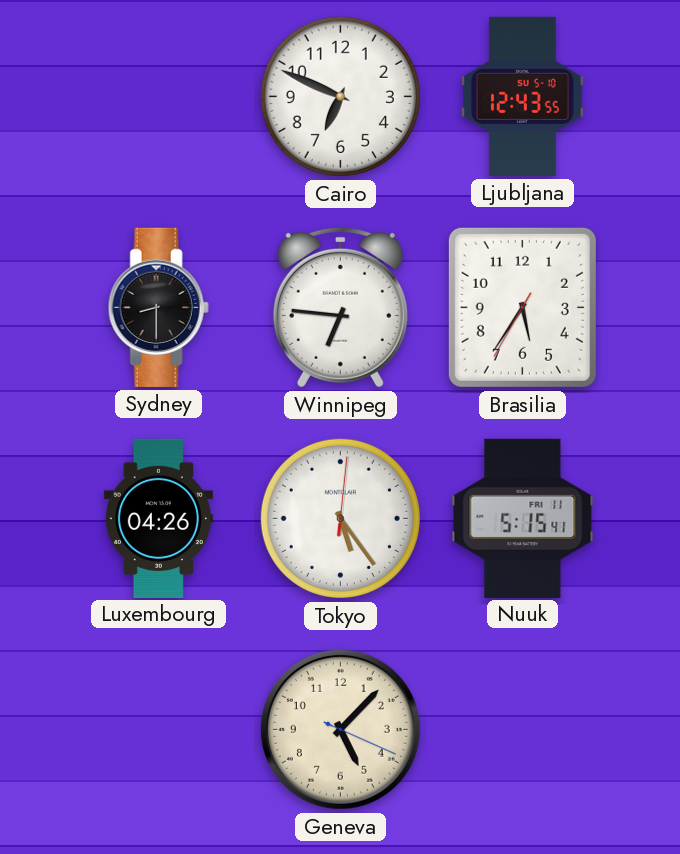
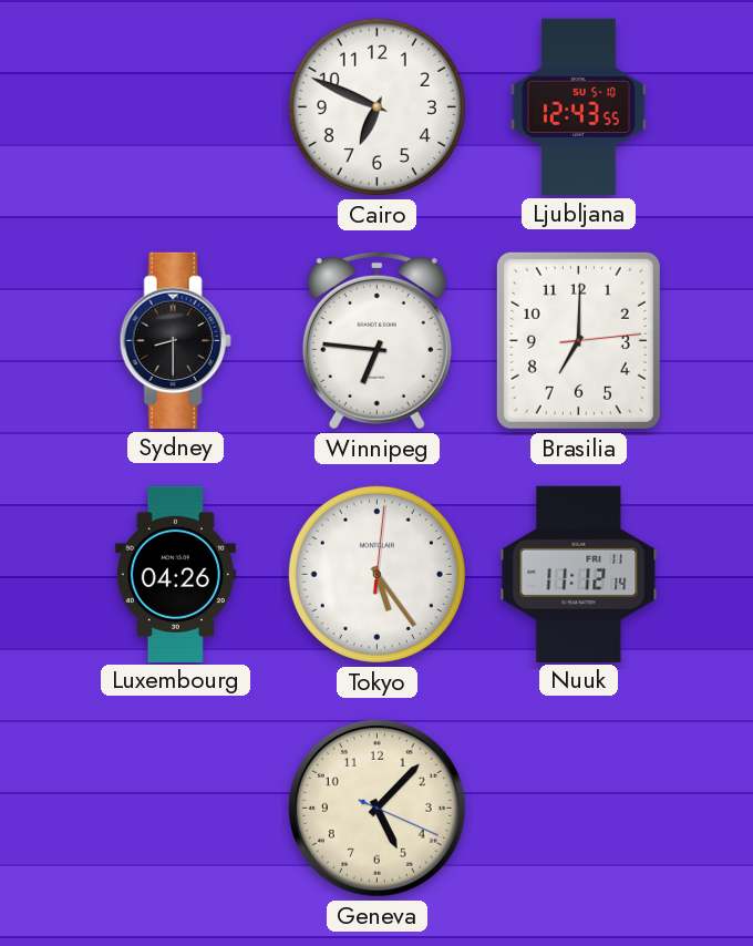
Brasilia: 5:35 -> 7:00 (578, 340)
Nuuk: 5:15 -> 11:12 (579, 574)
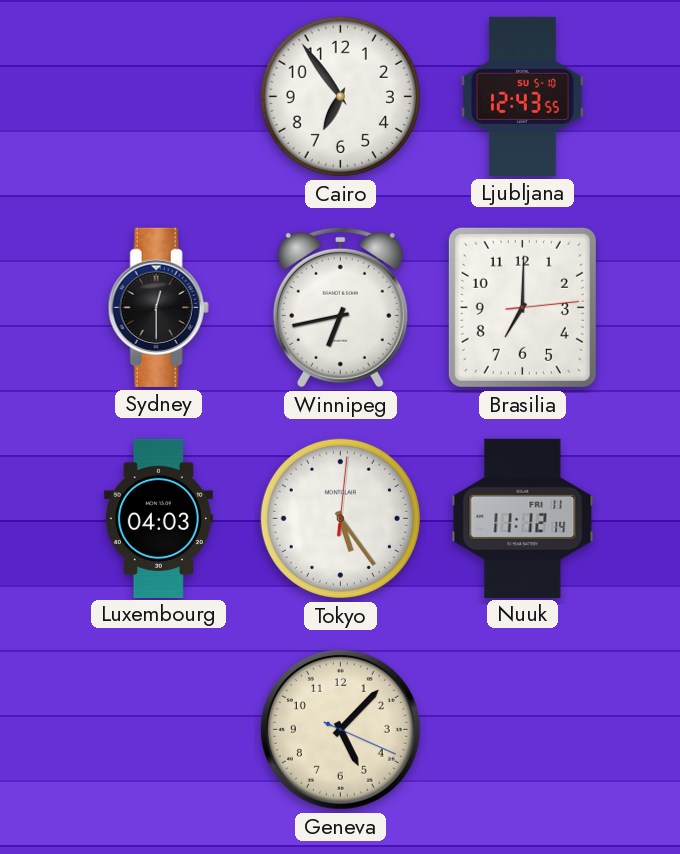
Cairo: 6:49 -> 6:54 (340, 96)
Sydney: 8:30 -> 12:30 (158, 307)
Winnipeg: 6:46 -> 6:43 (340, 307)
Luxembourg: 04:26 -> 04:03 (158, 518)
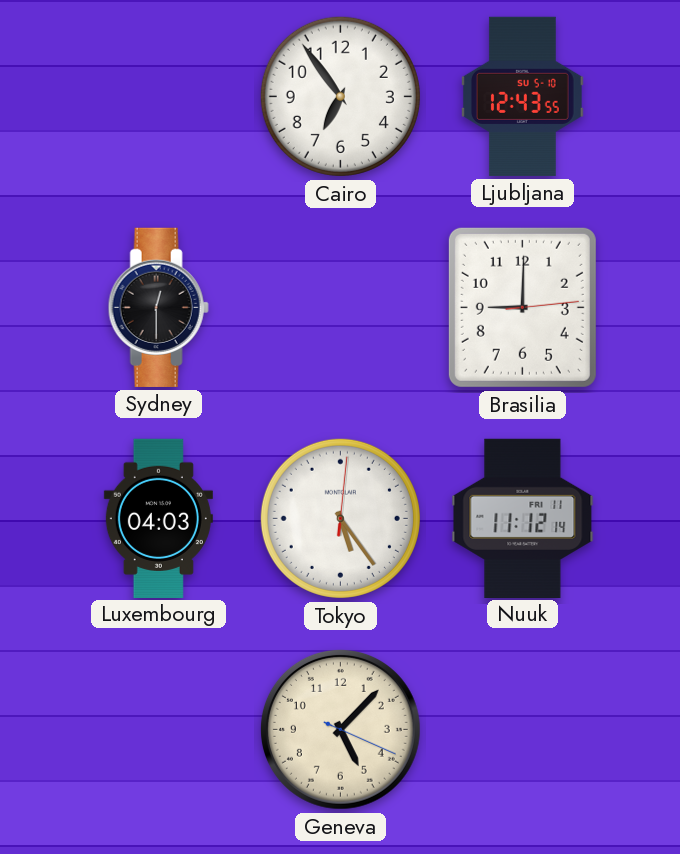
Winnipeg: 6:43 -> none (340, 307)
Brasilia: 7:00 -> 9:00 (522, 307)
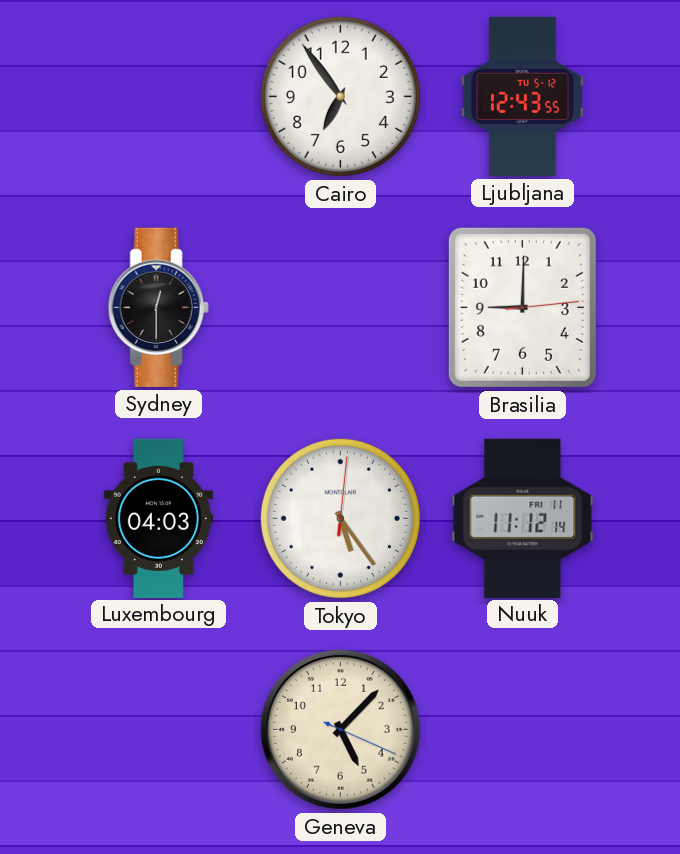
Ljubljana date: SU 5-10 -> TU 5-12 (523, 96)
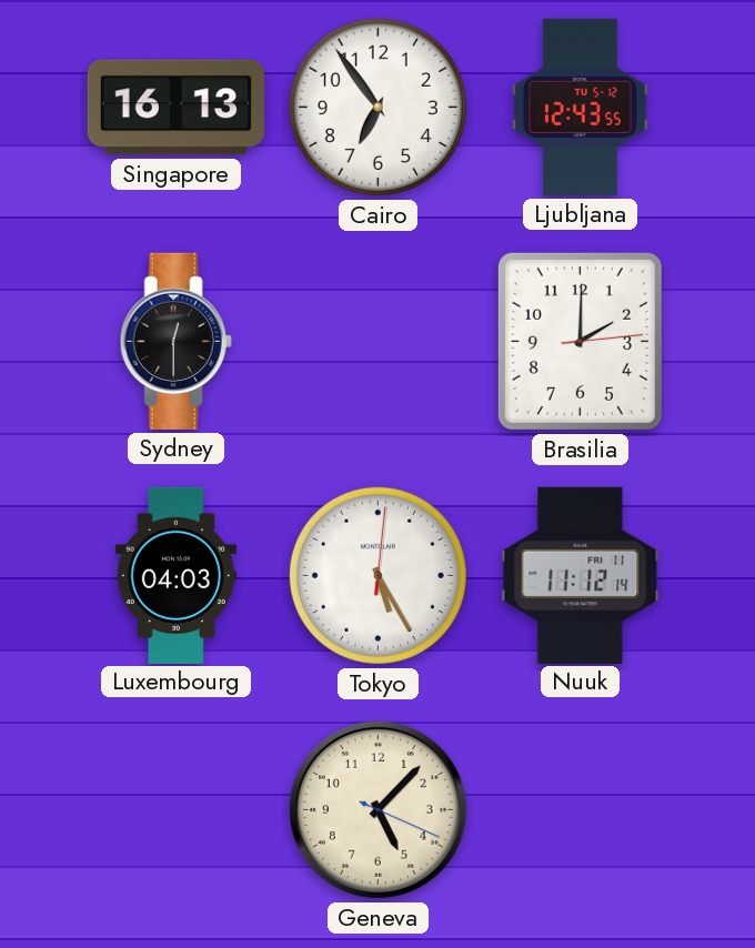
Singapore: none -> 16:13 (175, 108)
Brasilia: 9:00 -> 2:00 (580, 341)
Tokyo: 5:24 -> 5:25 (377, 575)
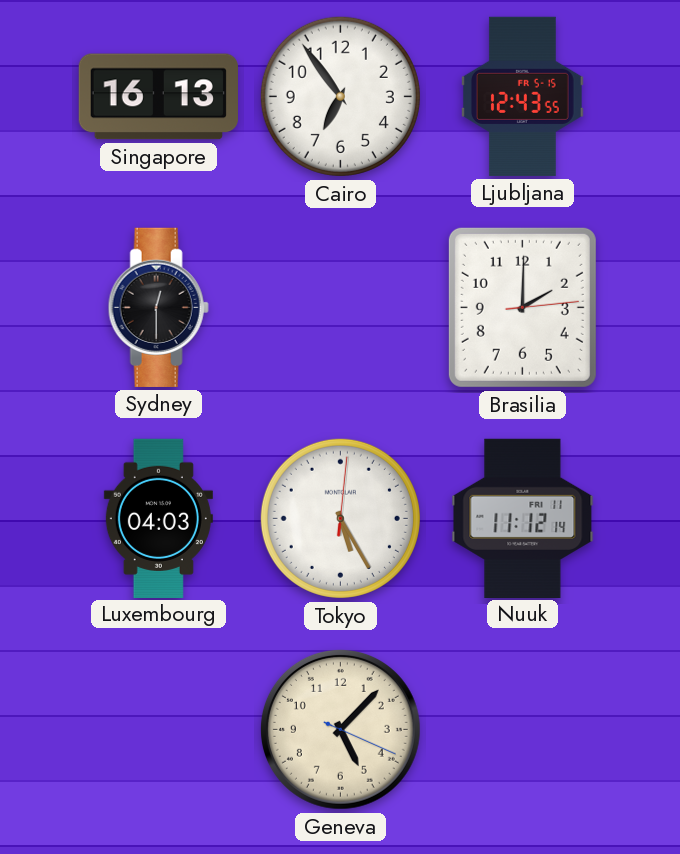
Ljubljana date: TU 5-12 -> FR 5-15 (523, 96)
